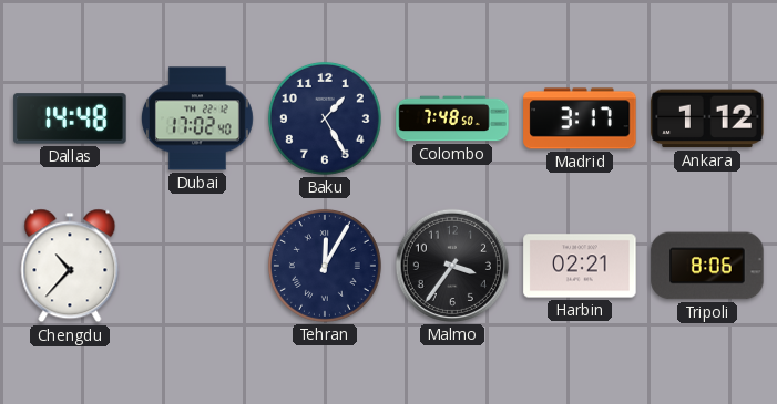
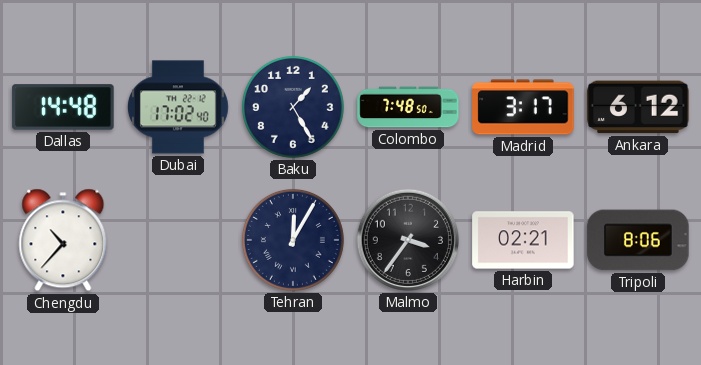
Ankara: 1:12 -> 6:12 (638, 107)
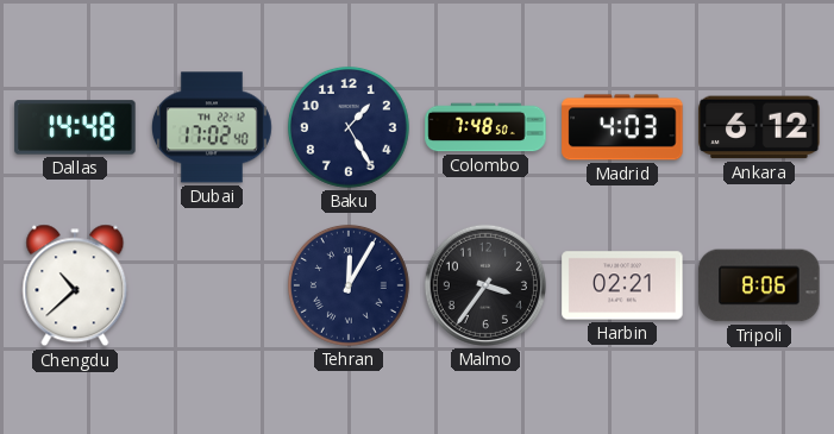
Madrid: 3:17 -> 4:03 (622, 127)
Chengdu: 10:37 -> 10:38 (75, 285)
